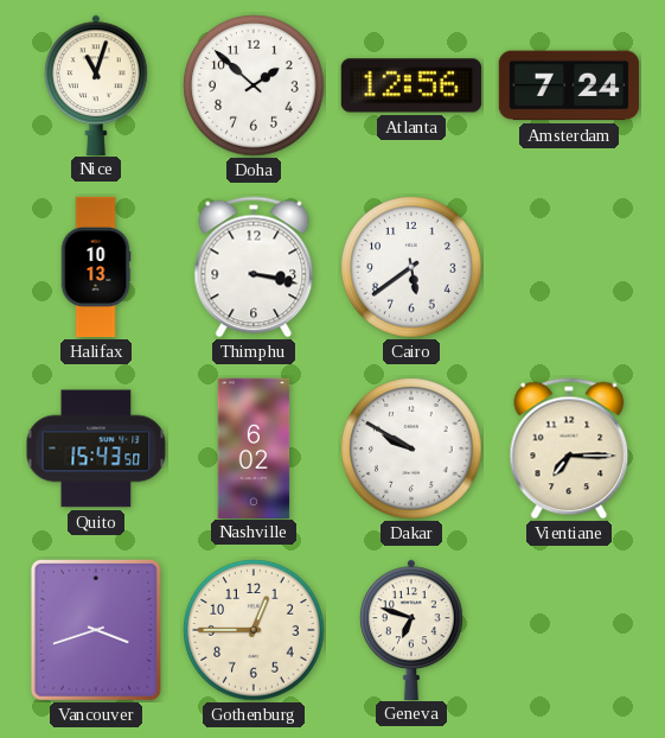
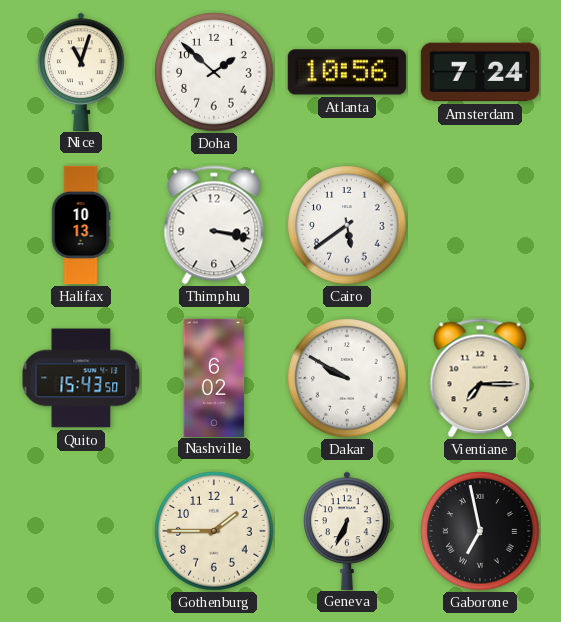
Atlanta: 12:56 -> 10:56 (347, 72)
Vancouver: 3:42 -> none (96, 630)
Gothenburg: 12:45 -> 1:45 (214, 531)
Geneva: 6:48 -> 6:34 (347, 530)
Gaborone: none -> 6:58 (480, 531)
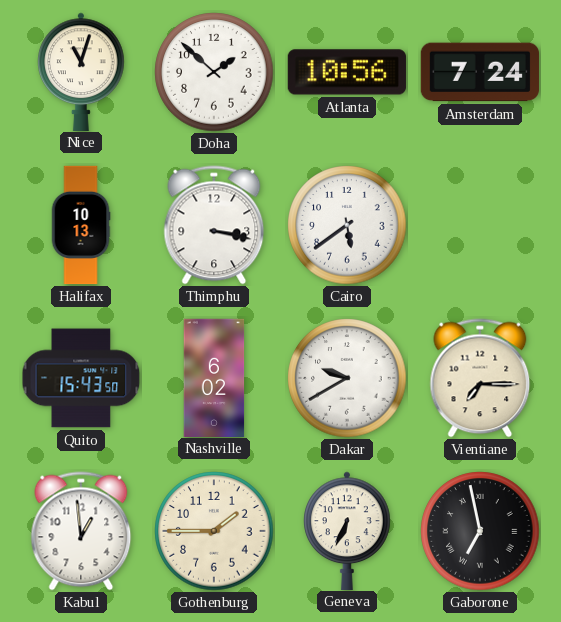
Dakar: 9:50 -> 9:40 (347, 378)
Kabul: none -> 12:59 (81, 531)
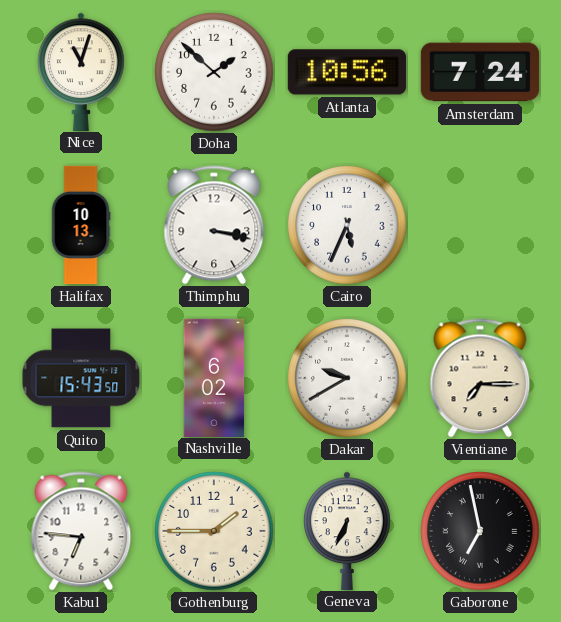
Cairo: 5:39 -> 5:34 (347, 225)
Kabul: 12:59 -> 6:46 (81, 531)
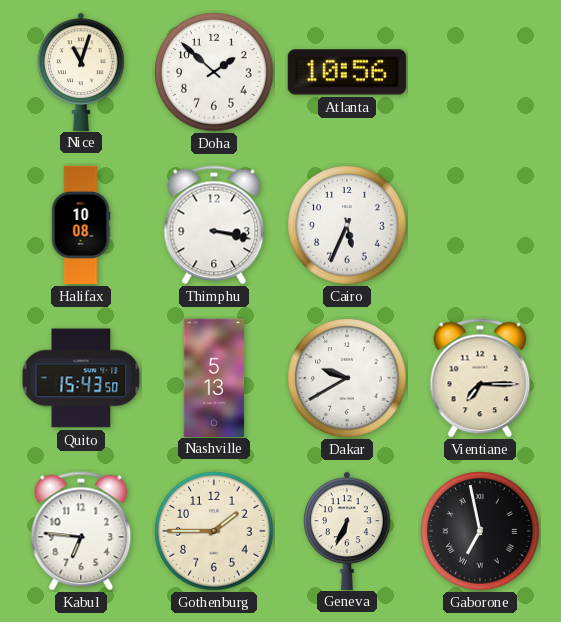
Amsterdam: 7:24 -> none (480, 72)
Halifax: 10:13 -> 10:08 (81, 225)
Nashville: 6:02 -> 5:13 (214, 377)
